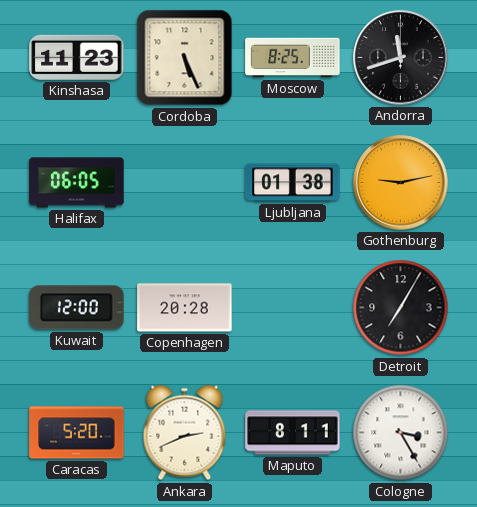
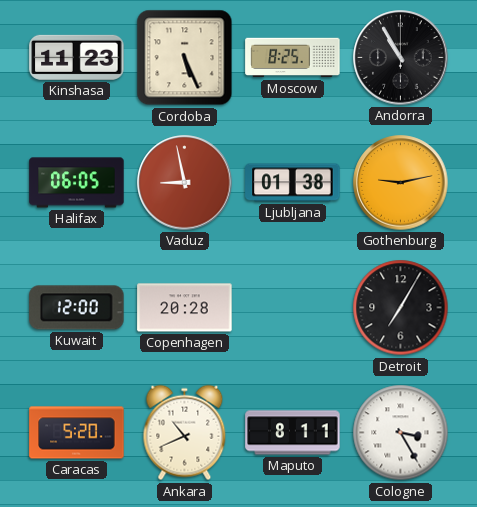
Andorra: 11:42 -> 10:55 (401, 58)
Vaduz: none -> 8:58 (185, 183)
Ankara: 2:41 -> 10:41 (185, 433)
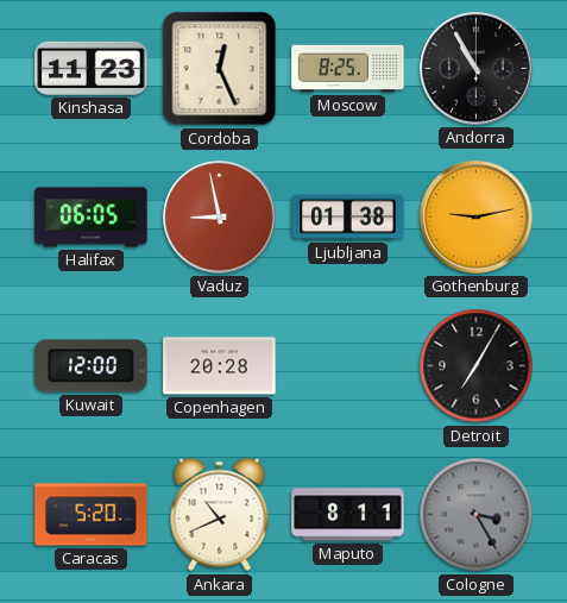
Cordoba: 5:26 -> 12:26 (220, 69)
Cologne dial: white -> grey (477, 515)
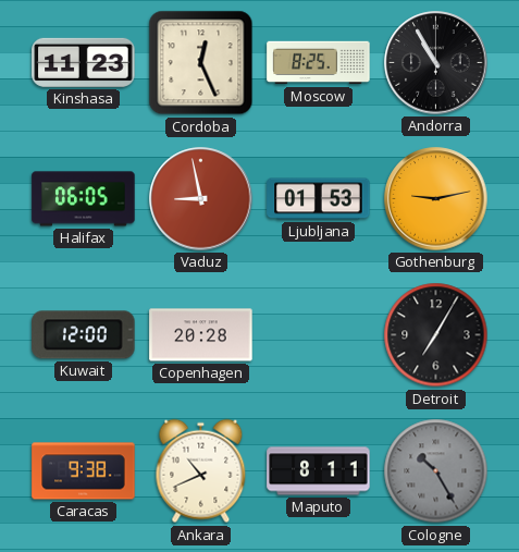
Ljubljana: 01:38 -> 01:53 (319, 199)
Caracas: 5:20 -> 9:38 (84, 471)
Cologne: 3:25 -> 10:25 (436, 471)
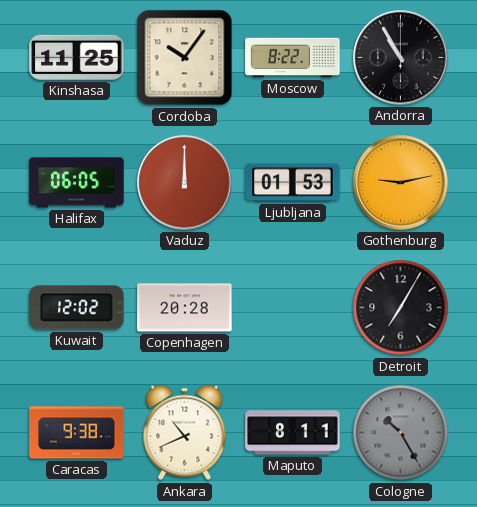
Kinshasa: 11:23 -> 11:25 (77, 57)
Cordoba: 12:26 -> 10:06 (185, 58)
Moscow: 8:25 -> 8:22 (293, 58)
Vaduz: 8:58 -> 12:00 (185, 183)
Kuwait: 12:00 -> 12:02 (77, 308)
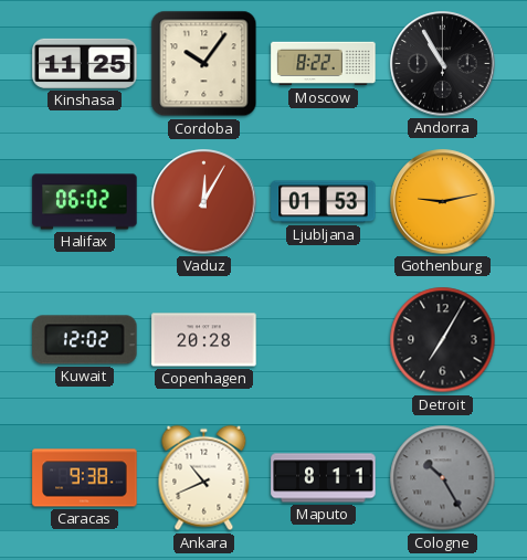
Halifax: 06:05 -> 06:02 (85, 202)
Vaduz: 12:00 -> 12:05 (204, 202)
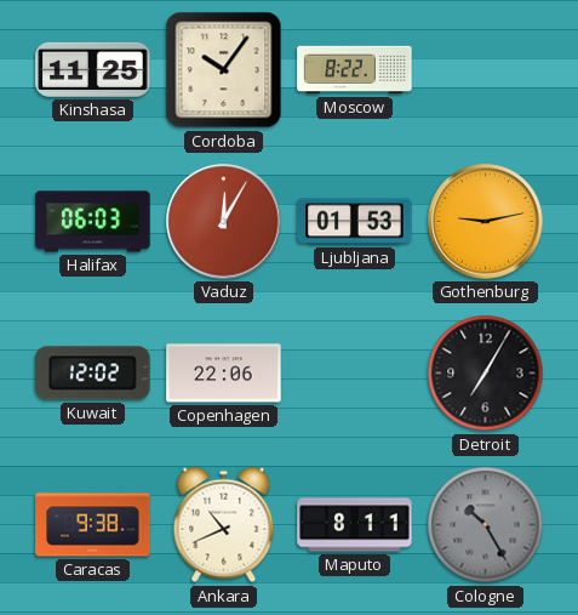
Andorra: 10:55 -> none (443, 64)
Halifax: 06:02 -> 06:03 (93, 222)
Copenhagen: 20:28 -> 22:06 (224, 374)
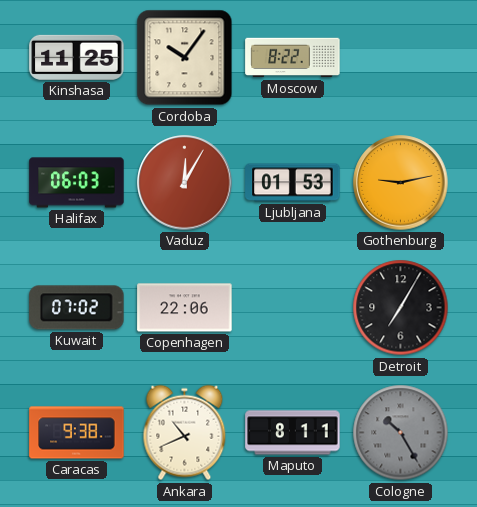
Kuwait: 12:02 -> 07:02 (77, 308)
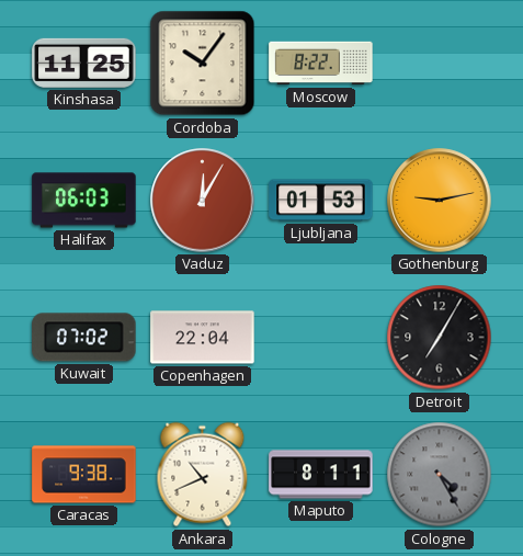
Copenhagen: 22:06 -> 22:04 (203, 338)
Cologne: 10:25 -> 4:25 (440, 475)
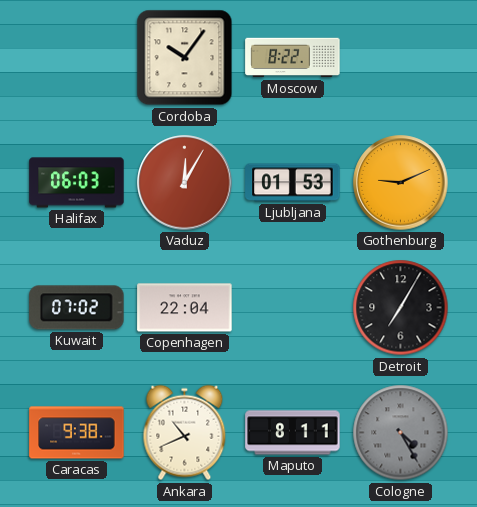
Kinshasa: 11:25 -> none (84, 63)
Gothenburg: 9:13 -> 9:11 (401, 183)
